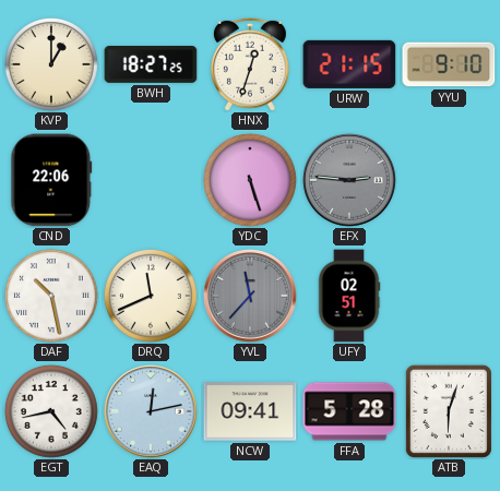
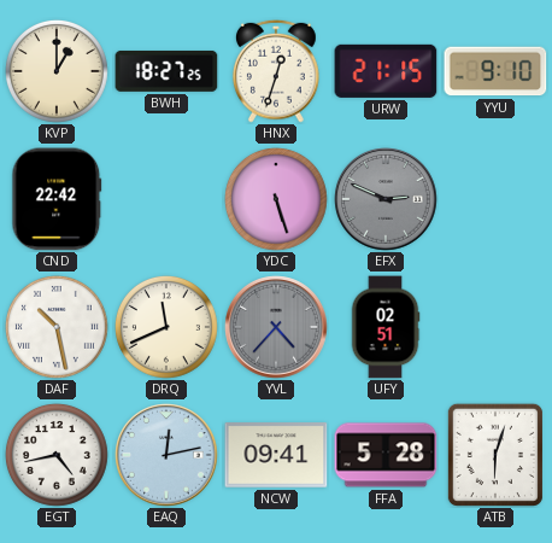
CND: 22:06 -> 22:42 (57, 199)
EFX: 2:46 -> 2:49 (386, 199)
YVL: 11:37 -> 4:37 (276, 327)
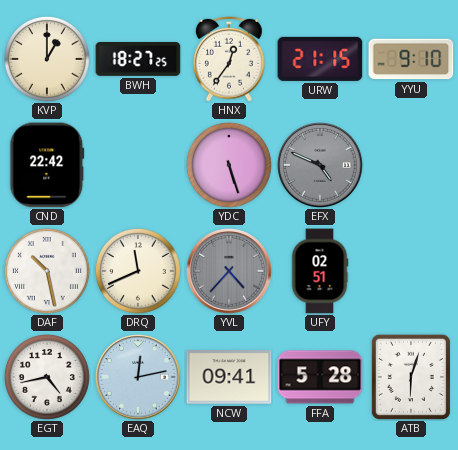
HNX: 12:33 -> 12:36 (229, 59)
EFX: 2:49 -> 4:49 (320, 165)
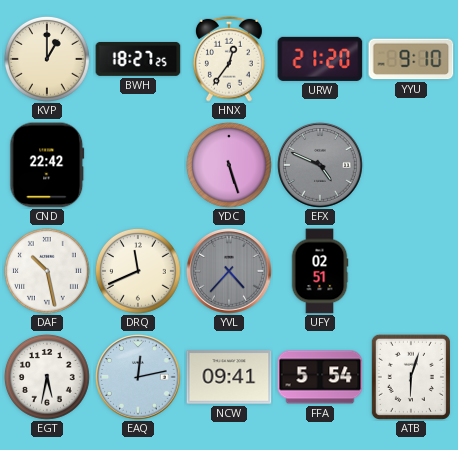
URW: 21:15 -> 21:20 (320, 59)
EGT: 4:43 -> 5:32 (47, 377)
FFA: 5:28 -> 5:54 (320, 377)
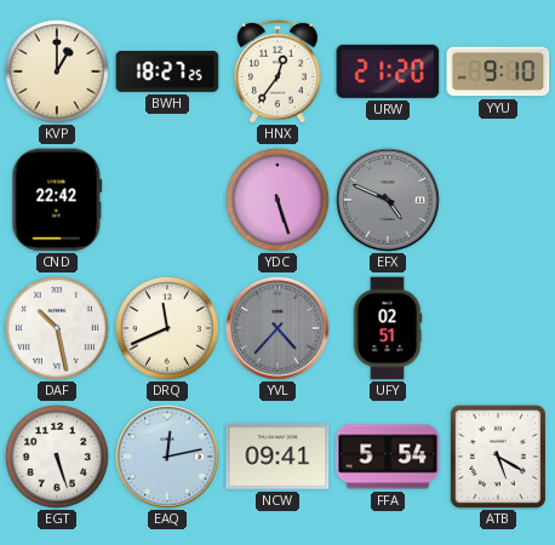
EGT: 5:32 -> 5:27 (57, 457)
ATB: 6:03 -> 5:20 (498, 457)
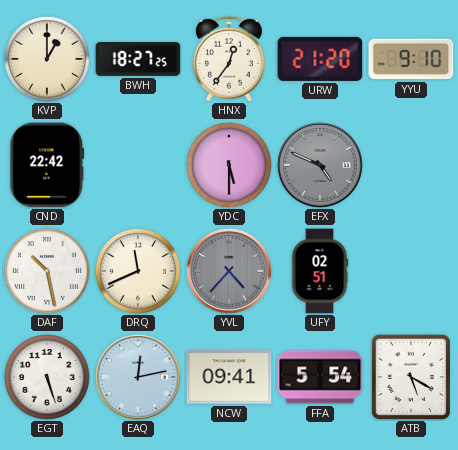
YDC: 5:27 -> 5:30 (229, 165)
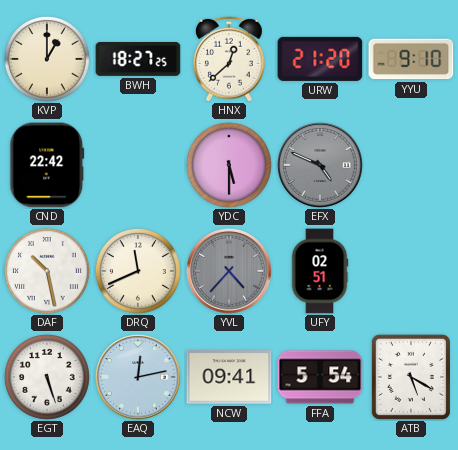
HNX: 12:36 -> 12:38 (229, 59)
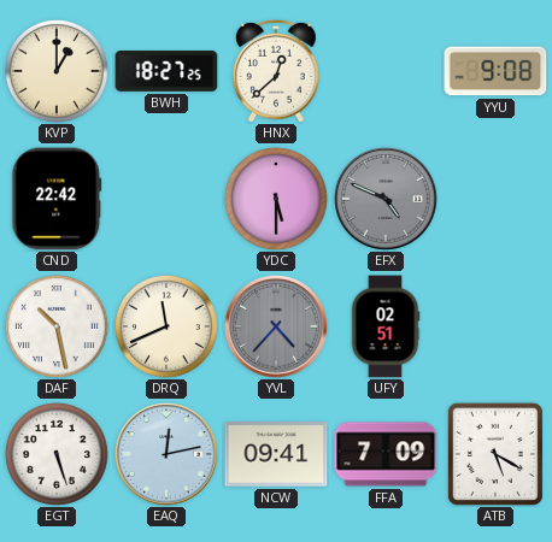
URW: 21:20 -> none (320, 59)
YYU: 9:10 -> 9:08 (495, 71)
FFA: 5:54 -> 7:09 (386, 454)
